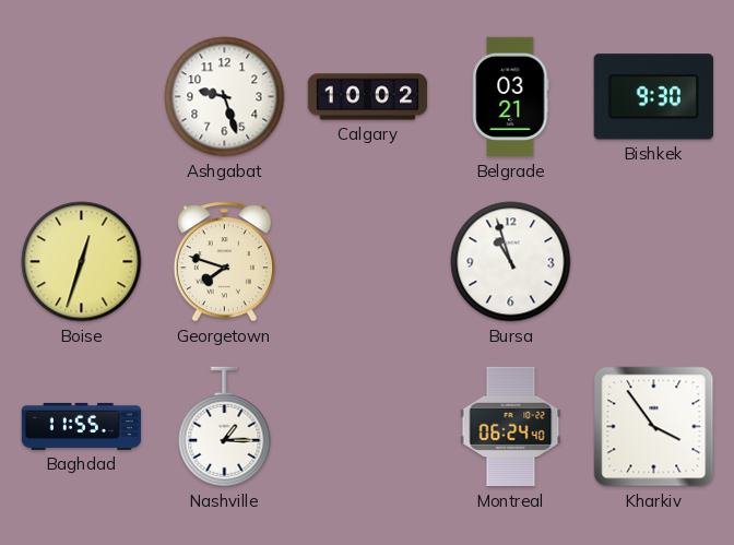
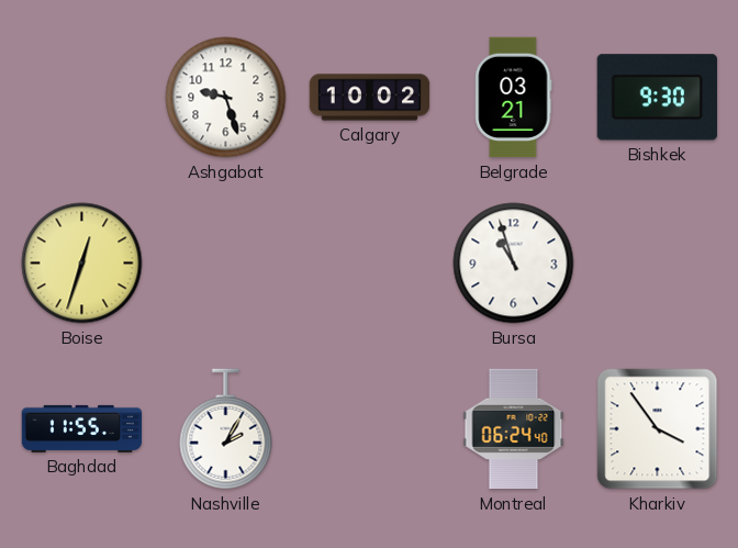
Georgetown: 7:48 -> none (224, 262)
Nashville: 1:15 -> 2:05 (226, 429)
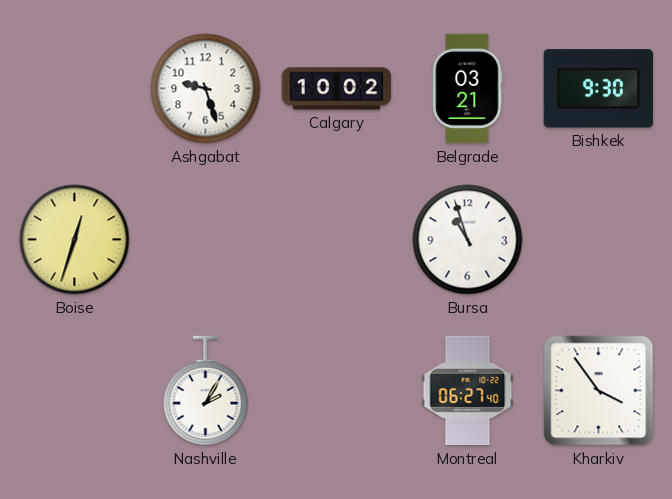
Baghdad: 11:55 -> none (82, 428)
Montreal: 06:24 -> 06:27 (468, 391)
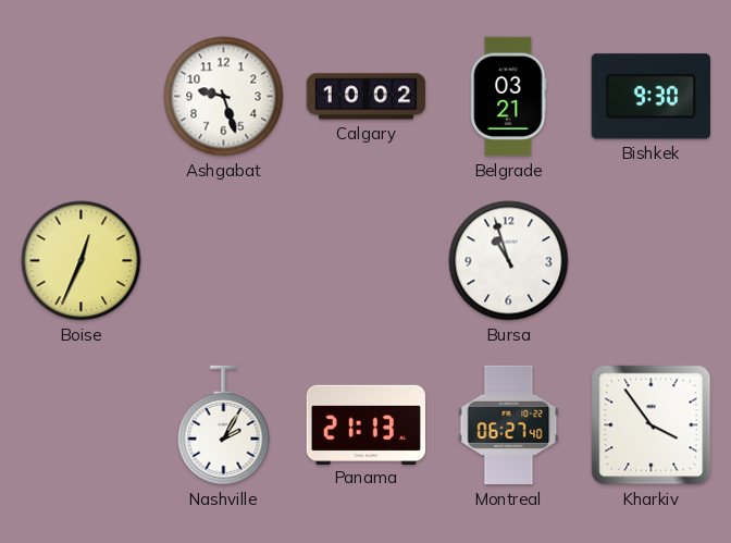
Boise: 12:33 -> 12:34 (82, 261)
Panama: none -> 21:13 (365, 424)
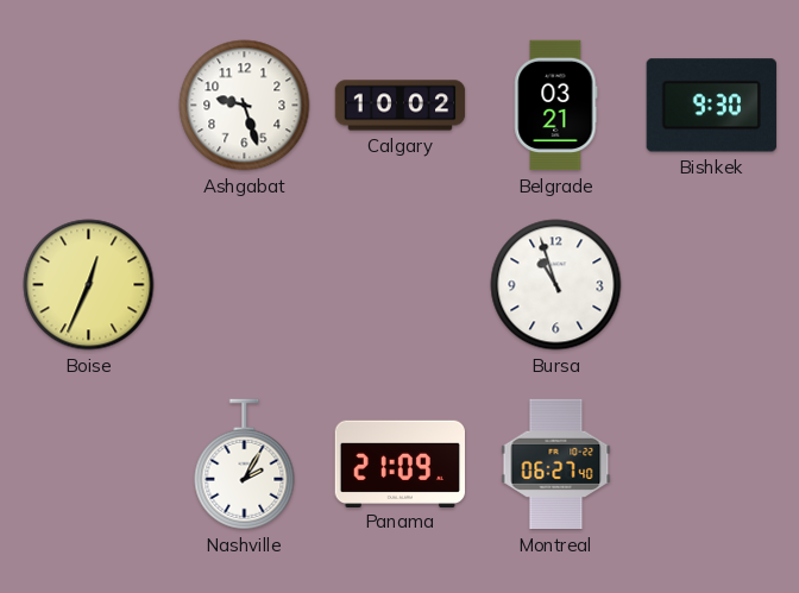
Panama: 21:13 -> 21:09 (400, 463)
Kharkiv: 3:54 -> none (652, 425)
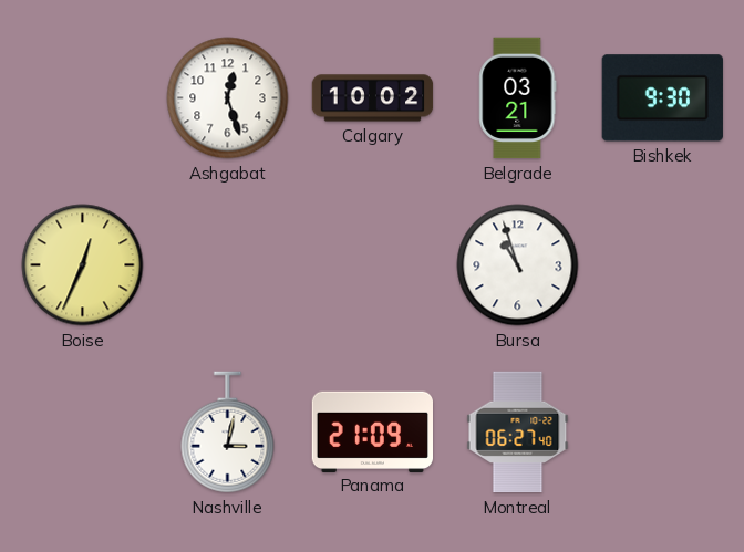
Ashgabat: 9:27 -> 12:27 (228, 98)
Nashville: 2:05 -> 3:02 (228, 433)
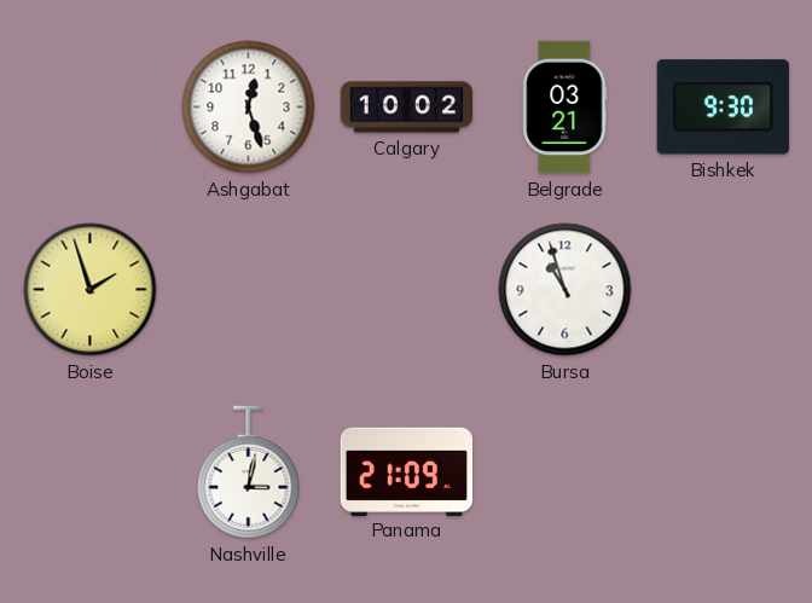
Boise: 12:34 -> 1:57 (91, 290)
Montreal: 06:27 -> none (518, 433)
